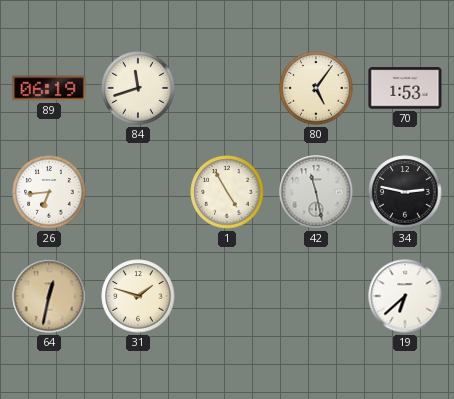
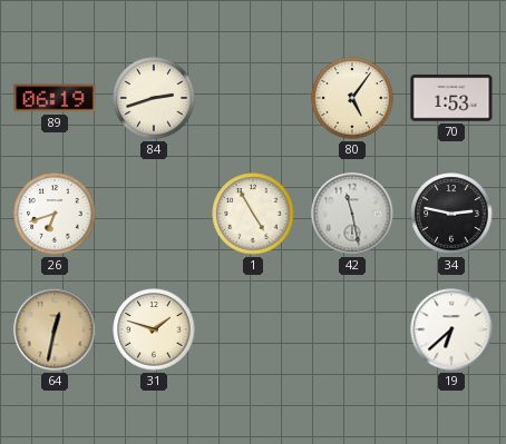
84: 11:42 -> 2:42 (154, 98)
26: 6:44 -> 6:42 (55, 214)
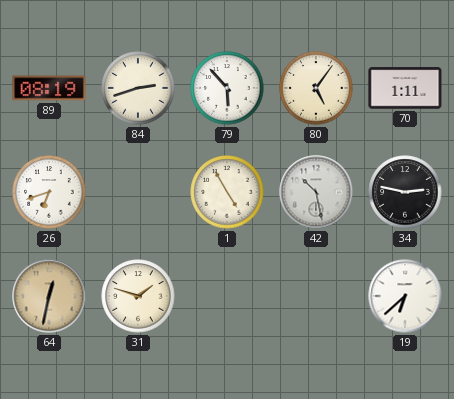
89: 06:19 -> 08:19 (49, 88)
79: none -> 5:53 (227, 88)
70: 1:53 -> 1:11 (405, 88)
42: 11:28 -> 10:28 (316, 192)
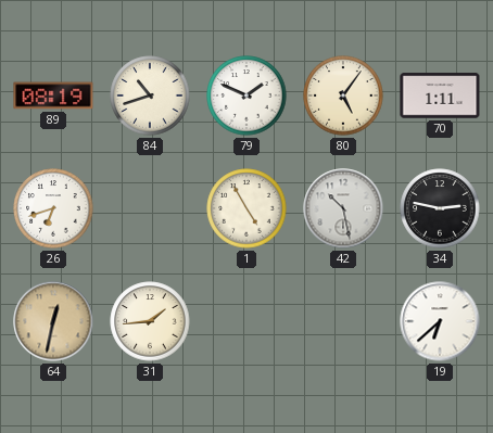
84: 2:42 -> 10:42 (150, 95)
79: 5:53 -> 1:49 (246, 95)
31: 1:48 -> 1:44 (150, 321)
